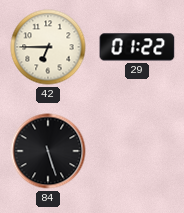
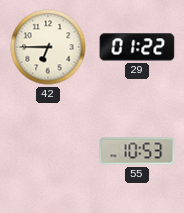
84: 5:27 -> none (48, 151)
55: none -> 10:53 (137, 151)
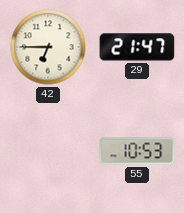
29: 01:22 -> 21:47 (137, 47)
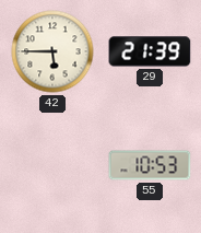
42: 6:45 -> 5:45 (52, 51)
29: 21:47 -> 21:39 (150, 51)
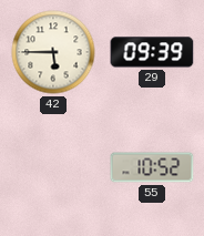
29: 21:39 -> 09:39 (152, 52)
55: 10:53 -> 10:52 (152, 167)
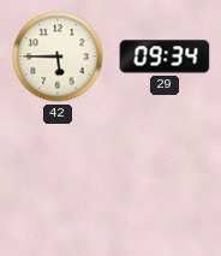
29: 09:39 -> 09:34 (165, 56)
55: 10:52 -> none (152, 167)
